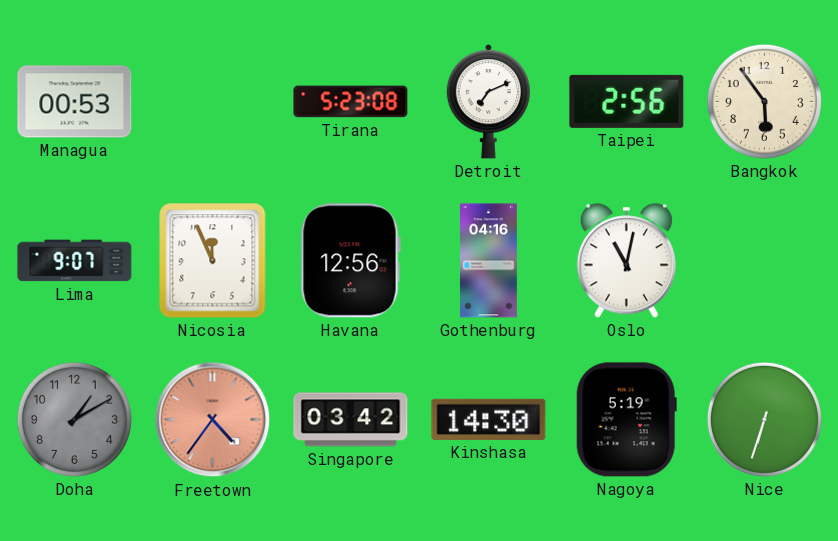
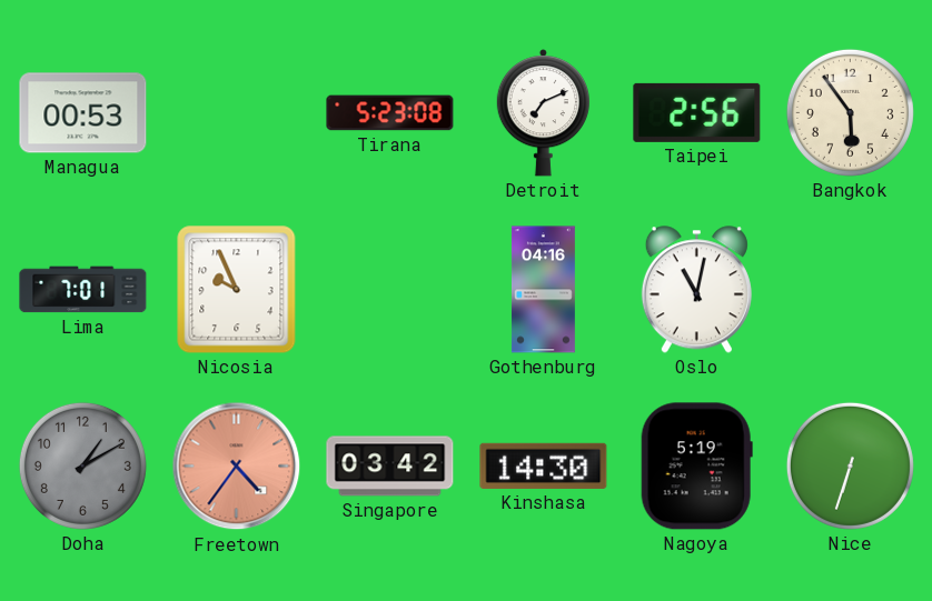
Lima: 9:07 -> 7:01 (83, 290)
Nicosia: 11:56 -> 9:56 (237, 290)
Havana: 12:56 -> none (350, 261)
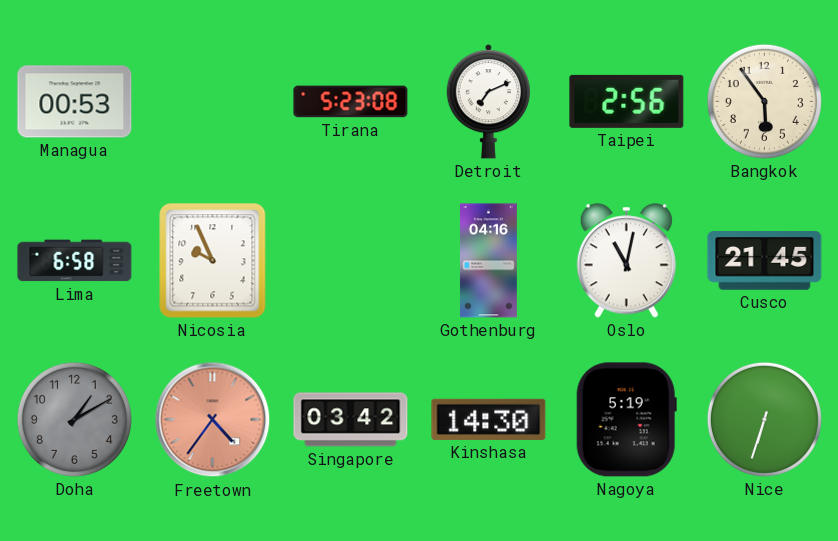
Lima: 7:01 -> 6:58 (75, 261)
Cusco: none -> 21:45 (765, 261)
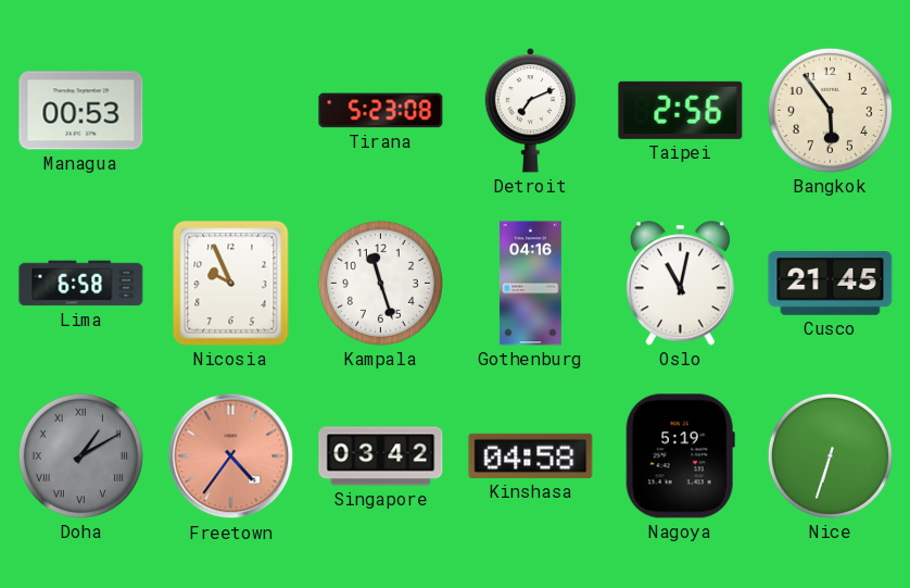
Kampala: none -> 11:27 (380, 283)
Doha numerals: Arabic -> Roman (80, 455)
Kinshasa: 14:30 -> 04:58 (531, 455)
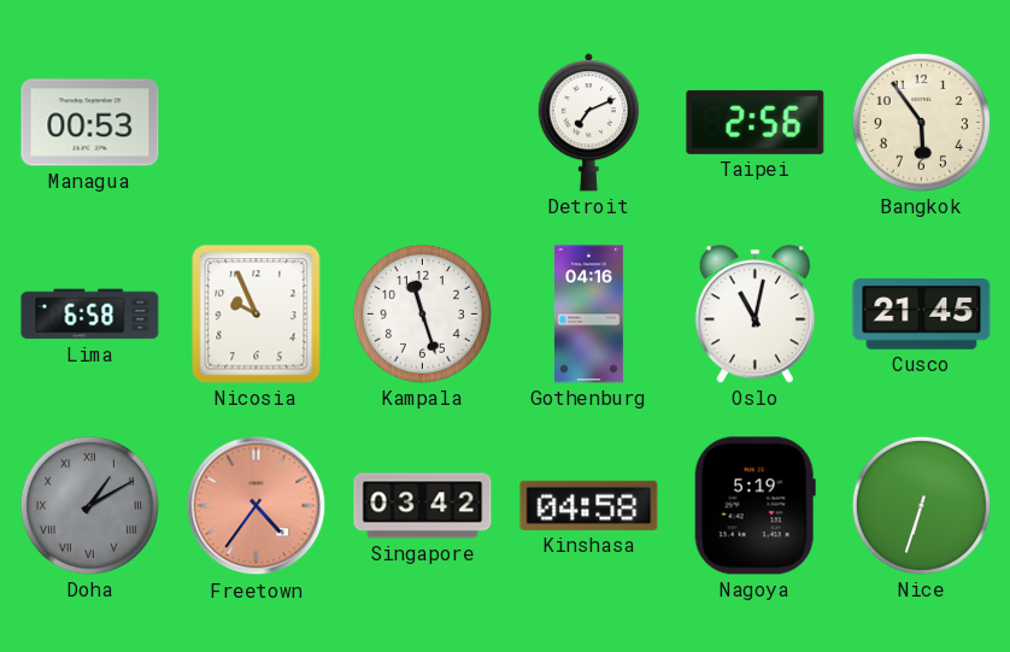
Tirana: 5:23 -> none (381, 111)
